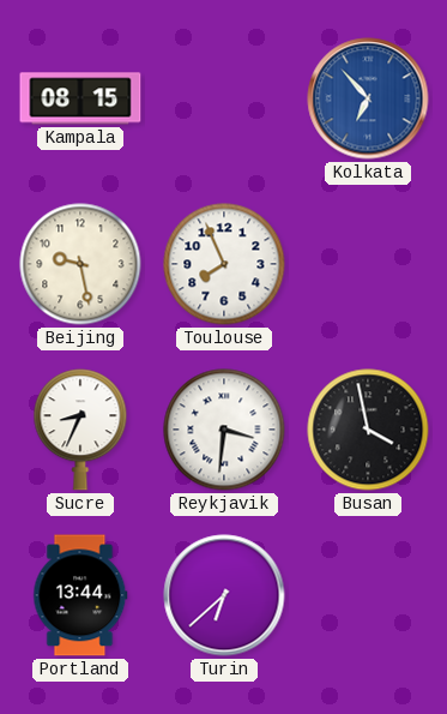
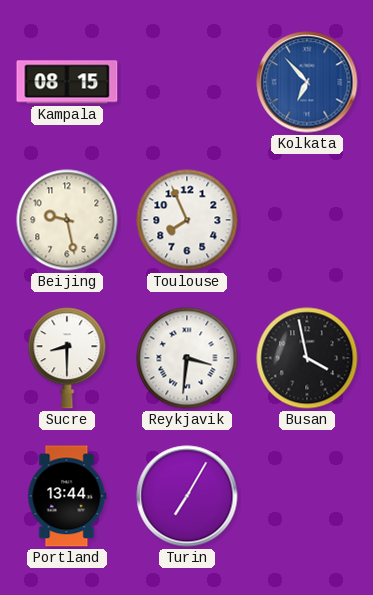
Sucre: 8:34 -> 8:30 (67, 358)
Turin: 6:38 -> 7:05 (187, 496)
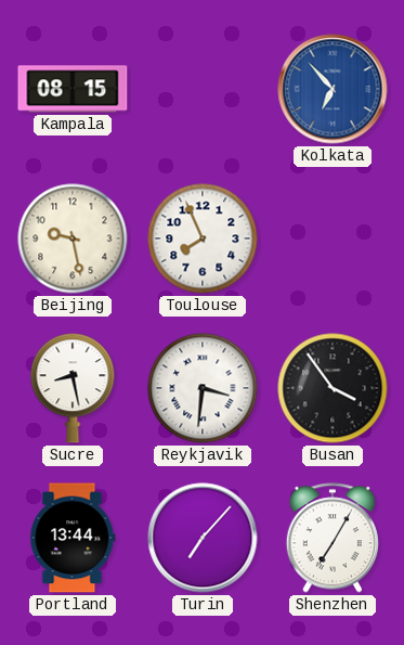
Sucre: 8:30 -> 8:28 (73, 388)
Busan: 3:58 -> 3:54 (333, 388)
Turin: 7:05 -> 7:07 (203, 538)
Shenzhen: none -> 7:05 (333, 538)
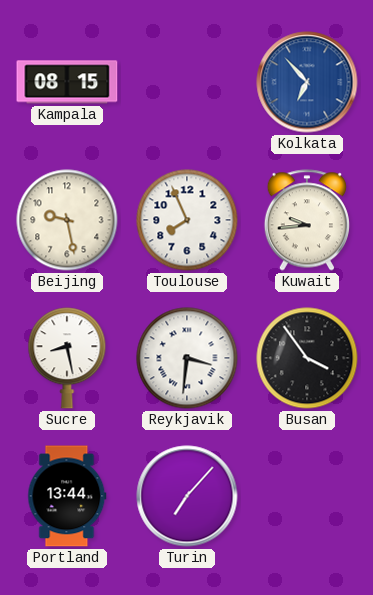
Kuwait: none -> 9:44 (307, 220)
Shenzhen: 7:05 -> none (333, 538)
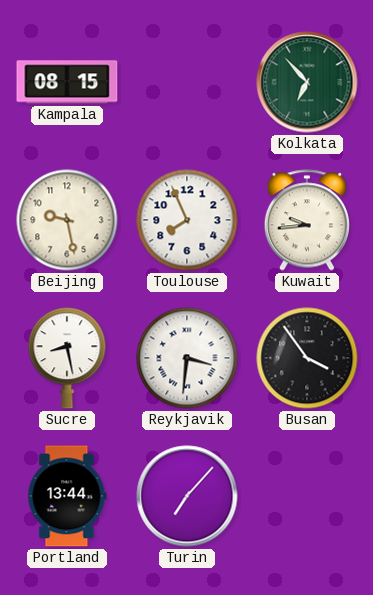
Kolkata dial: blue -> green (307, 82)
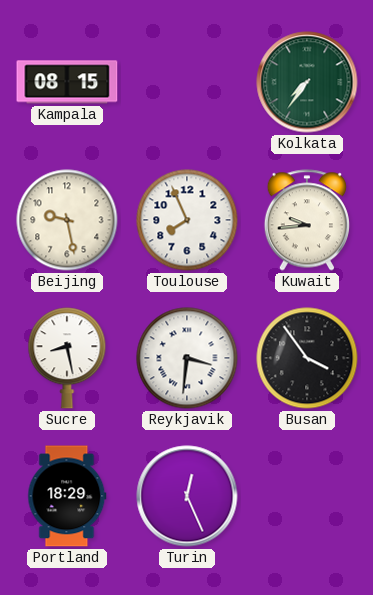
Kolkata: 6:53 -> 7:36 (307, 82)
Portland: 13:44 -> 18:29 (67, 496)
Turin: 7:07 -> 12:26 (187, 496)
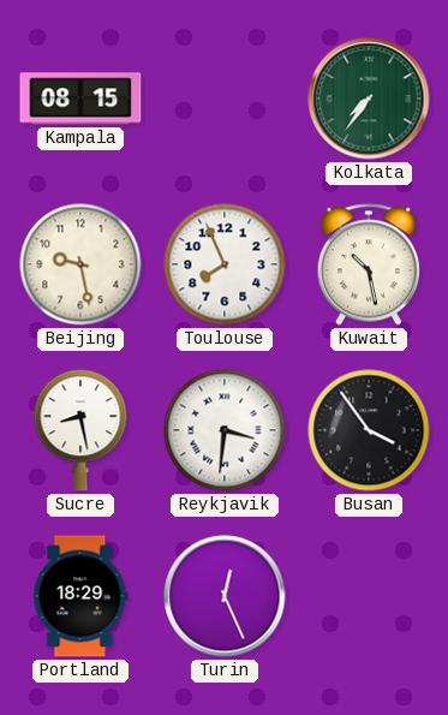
Kuwait: 9:44 -> 10:28 (369, 264)
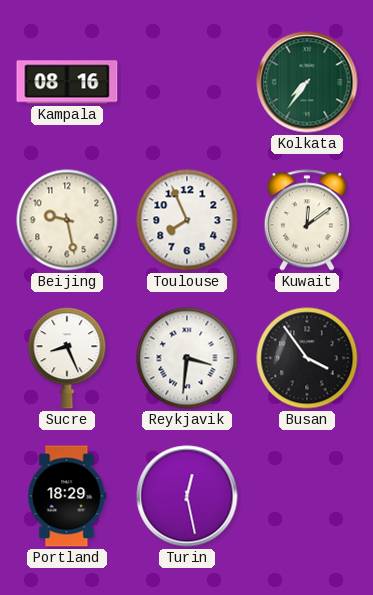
Kampala: 08:15 -> 08:16 (67, 82)
Kuwait: 10:28 -> 12:09 (307, 220)
Sucre: 8:28 -> 8:26 (67, 358)
Turin: 12:26 -> 12:28 (187, 496)
